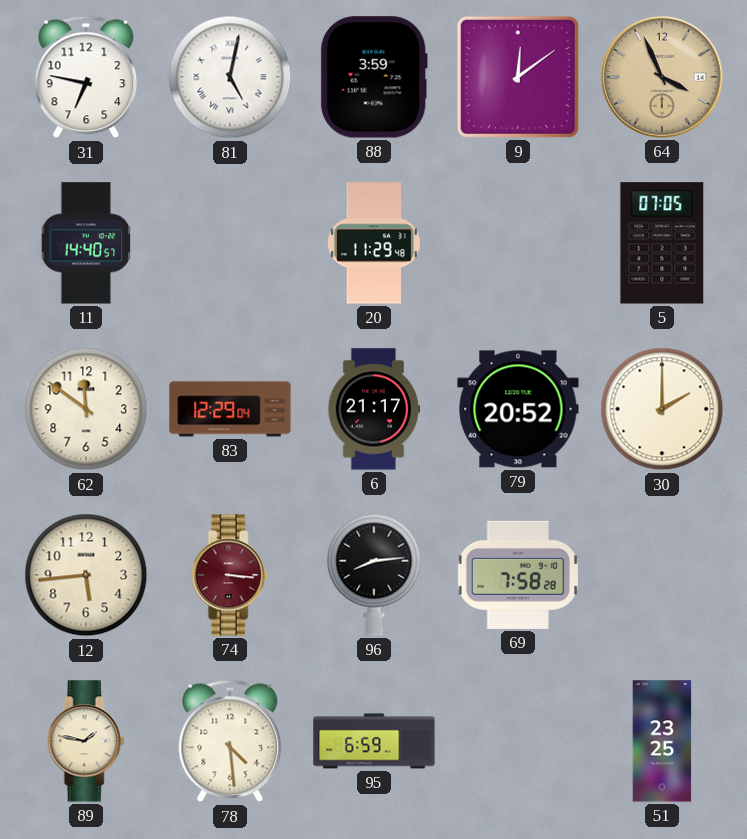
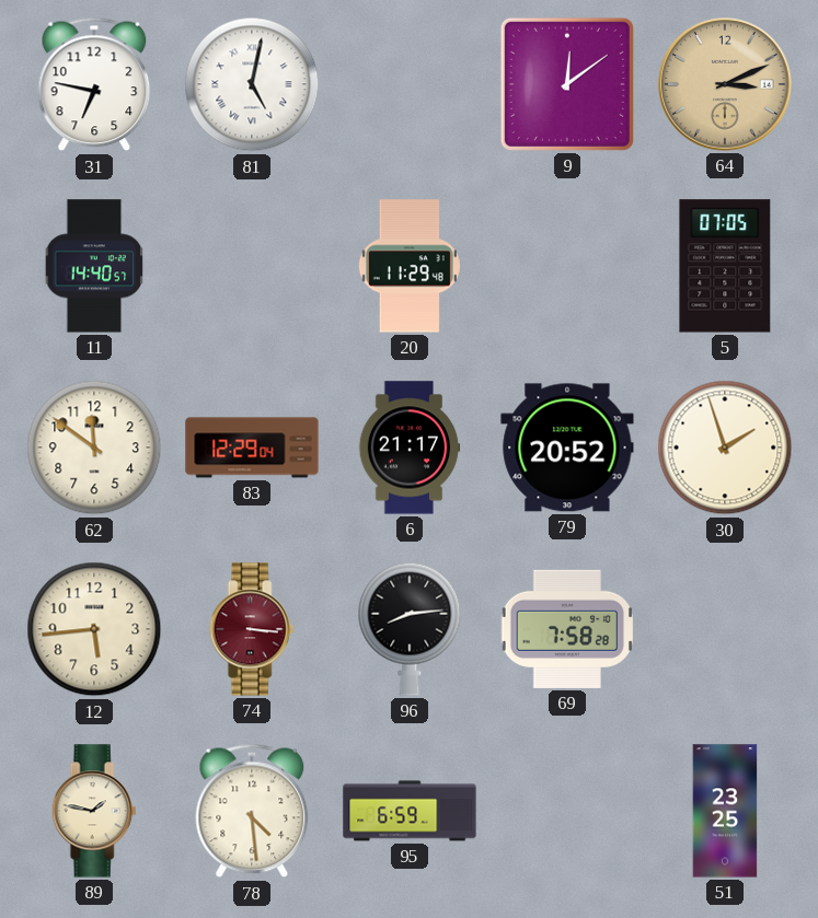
88: 3:59 -> none (374, 77)
64: 3:56 -> 3:11 (725, 84)
30: 2:00 -> 1:57 (725, 448)
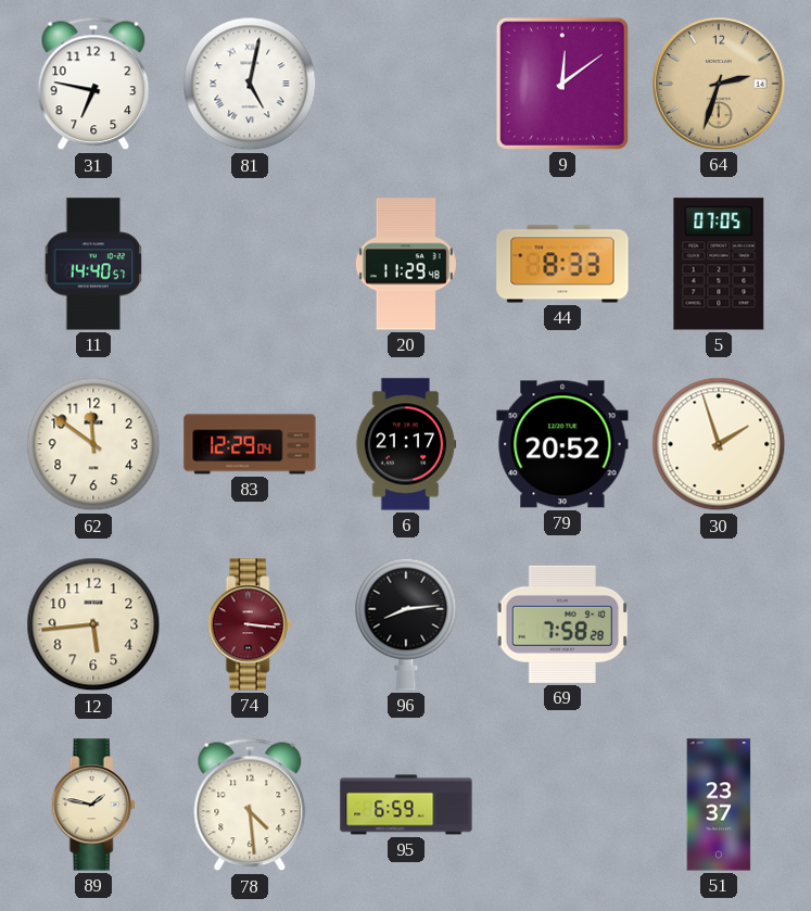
64: 3:11 -> 2:33 (719, 84)
44: none -> 8:33 (562, 264)
51: 23:25 -> 23:37 (719, 805)
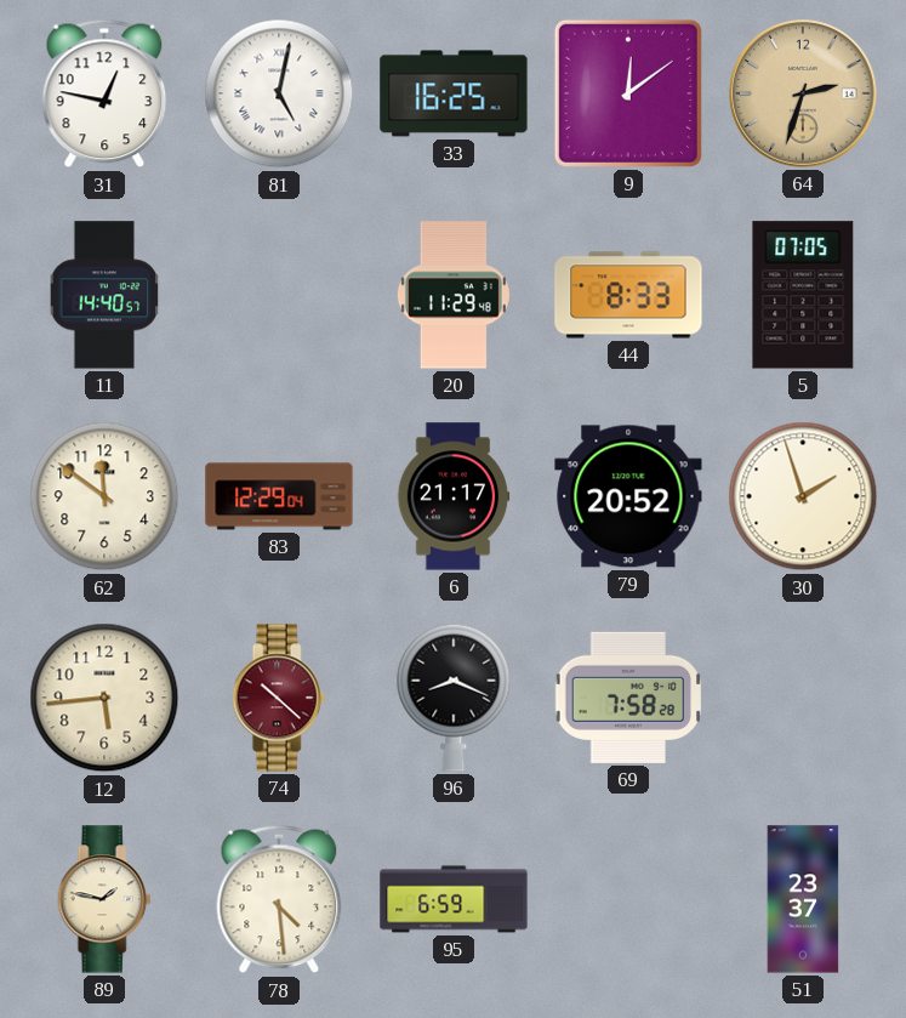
31: 6:47 -> 12:47 (104, 93)
33: none -> 16:25 (454, 93)
74: 3:16 -> 10:22 (279, 698)
96: 8:14 -> 8:19 (454, 698)
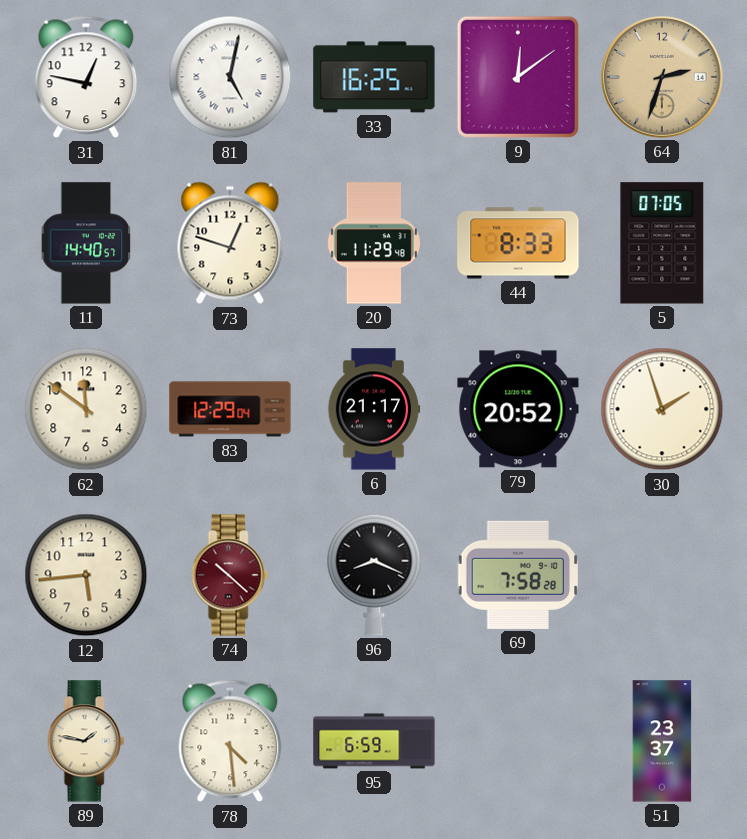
73: none -> 12:48 (230, 243)
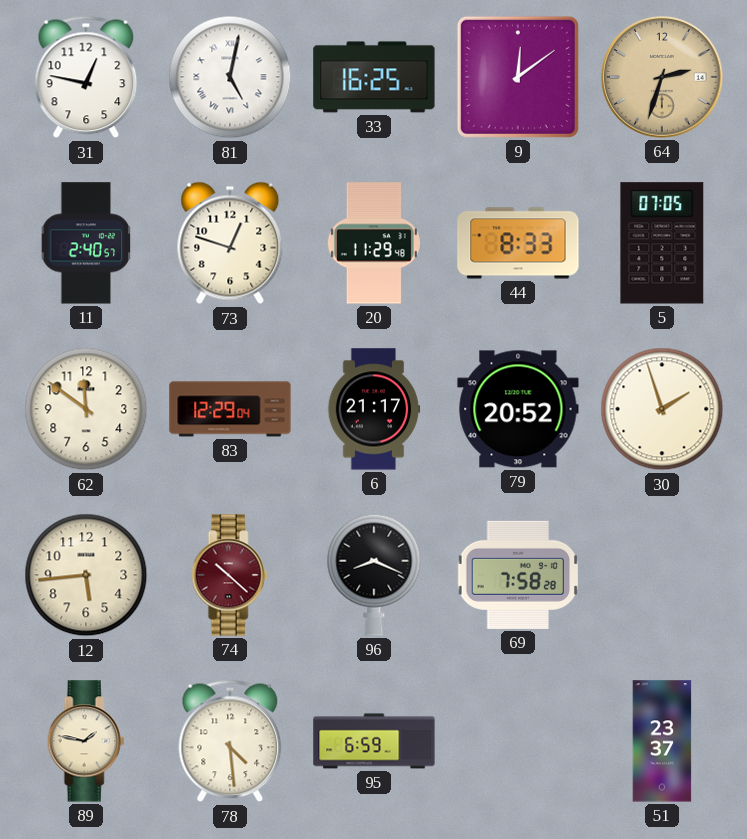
11: 14:40 -> 2:40 (86, 243)
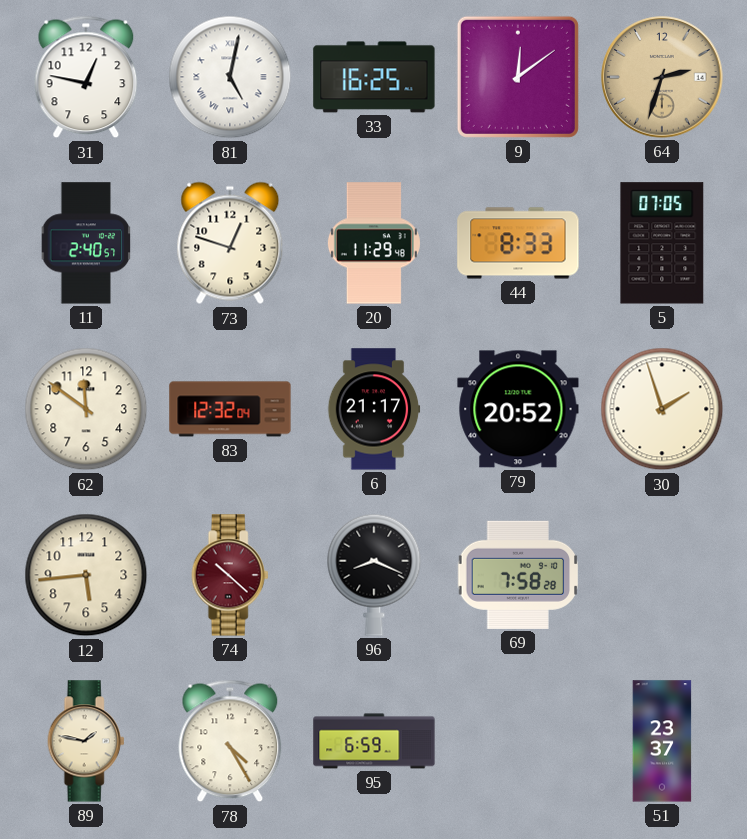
83: 12:29 -> 12:32 (230, 409)
78: 4:29 -> 4:25 (230, 741)
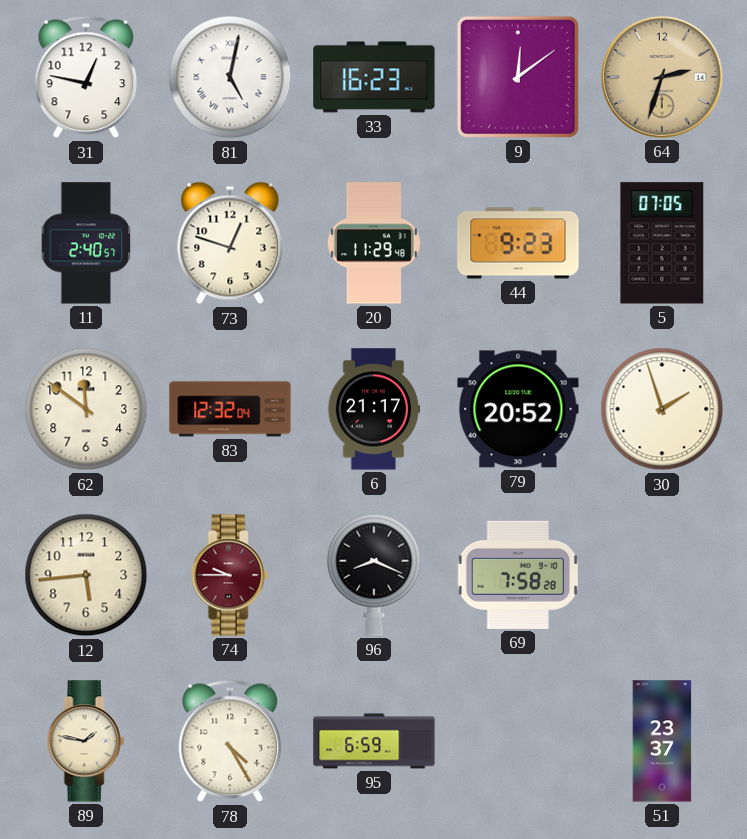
33: 16:25 -> 16:23 (374, 77)
44: 8:33 -> 9:23 (518, 243)
74: 10:22 -> 9:45 (230, 575)
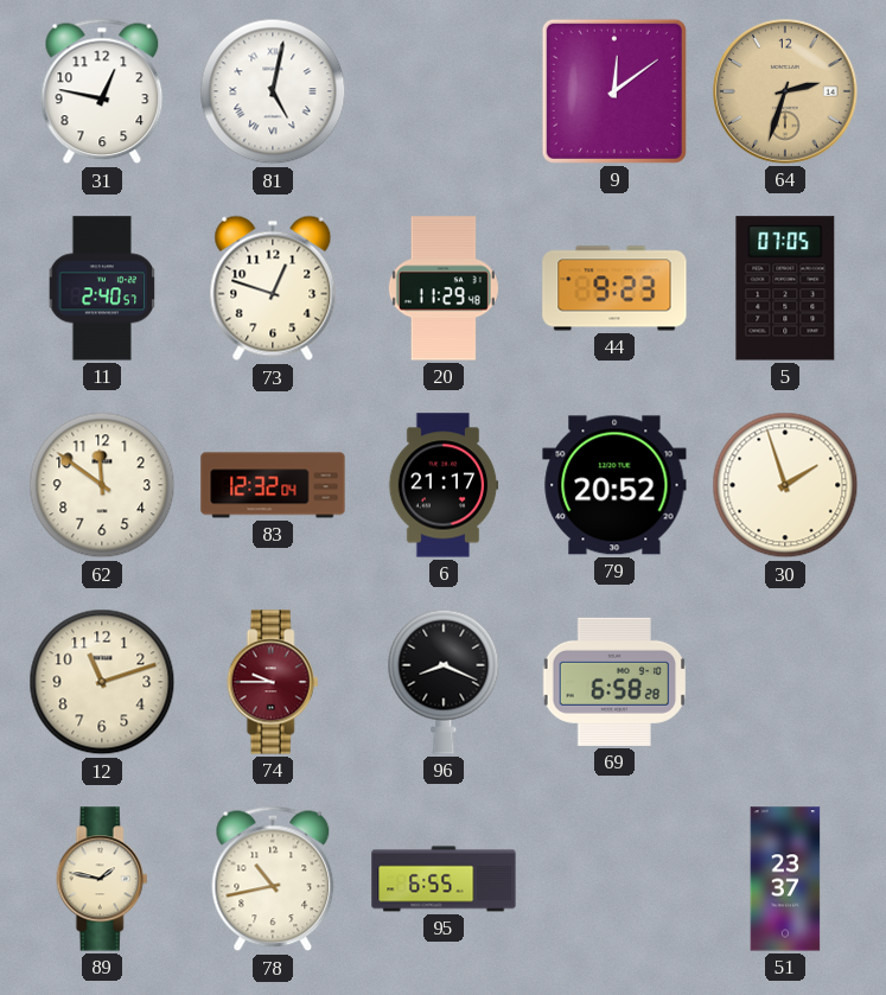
33: 16:23 -> none (374, 77)
12: 5:44 -> 11:12 (102, 682)
69: 7:58 -> 6:58 (614, 682)
78: 4:25 -> 10:43 (273, 879)
95: 6:59 -> 6:55 (444, 879)
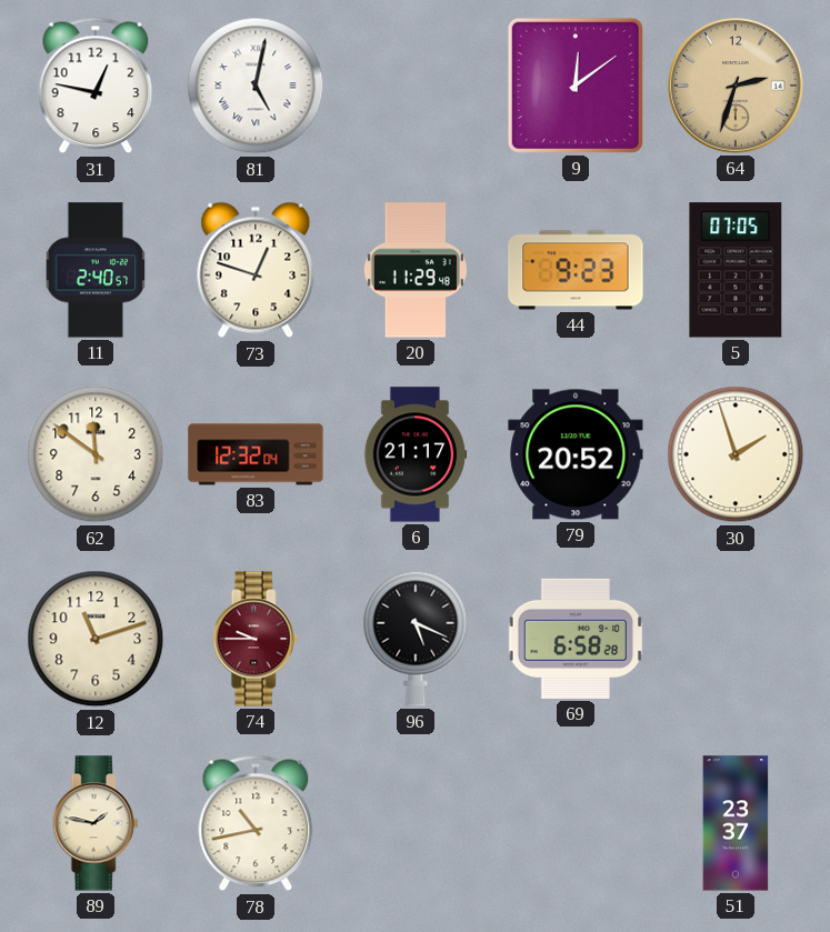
96: 8:19 -> 5:19 (416, 639)
95: 6:55 -> none (444, 879)
